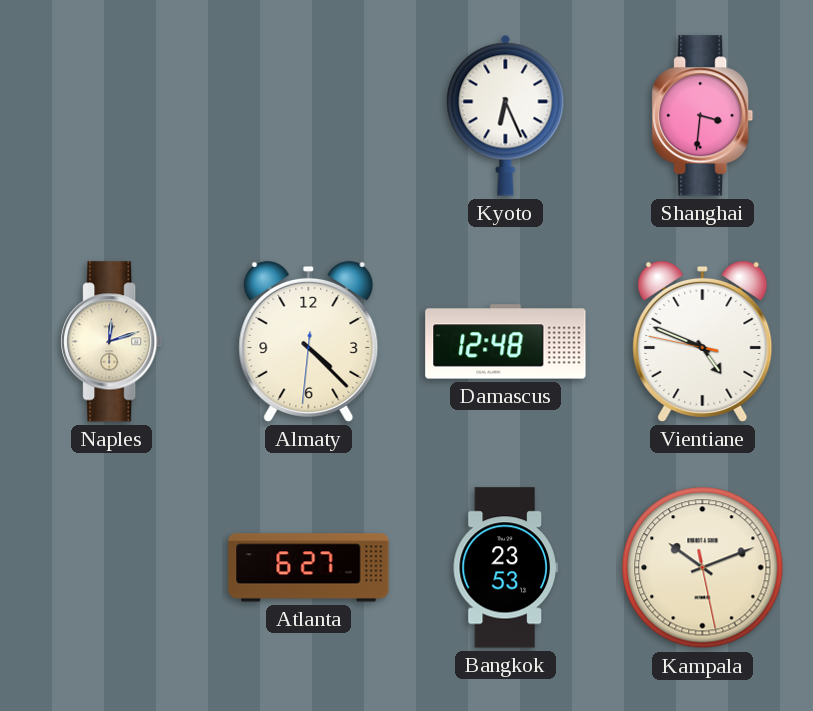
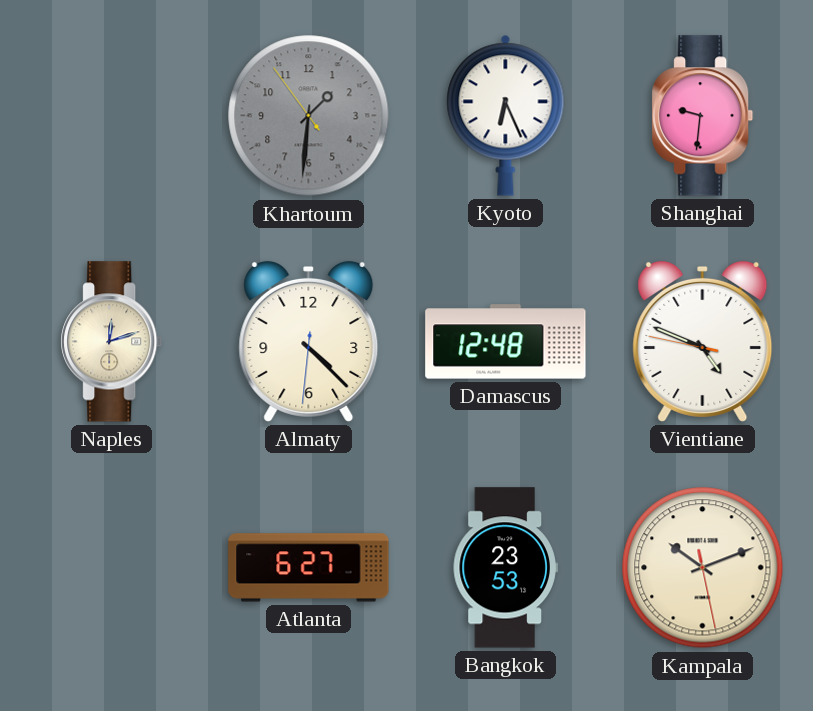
Khartoum: none -> 1:30 (309, 116)
Shanghai: 3:31 -> 9:31 (703, 116)
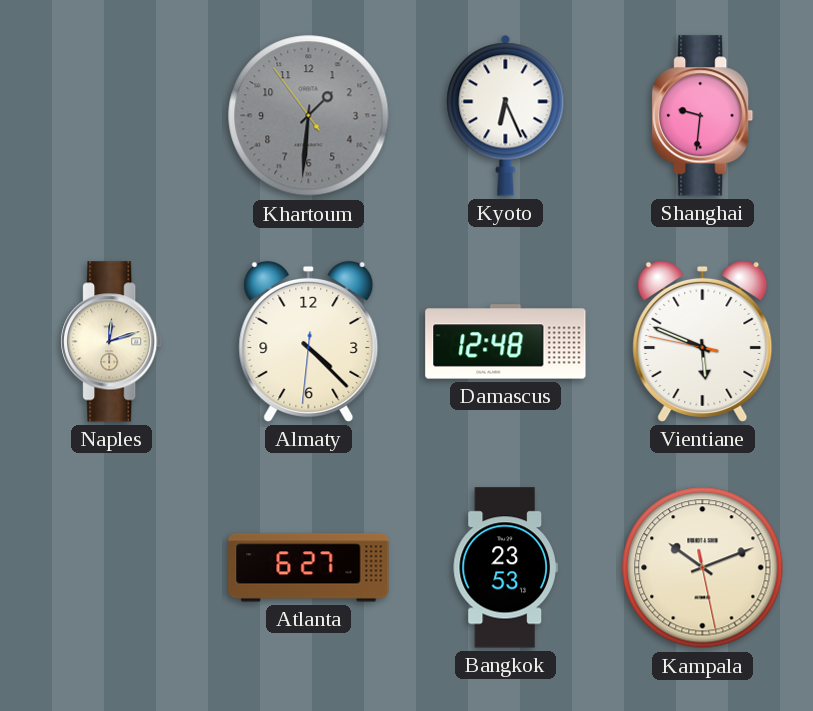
Vientiane: 4:48 -> 5:48 (703, 341)
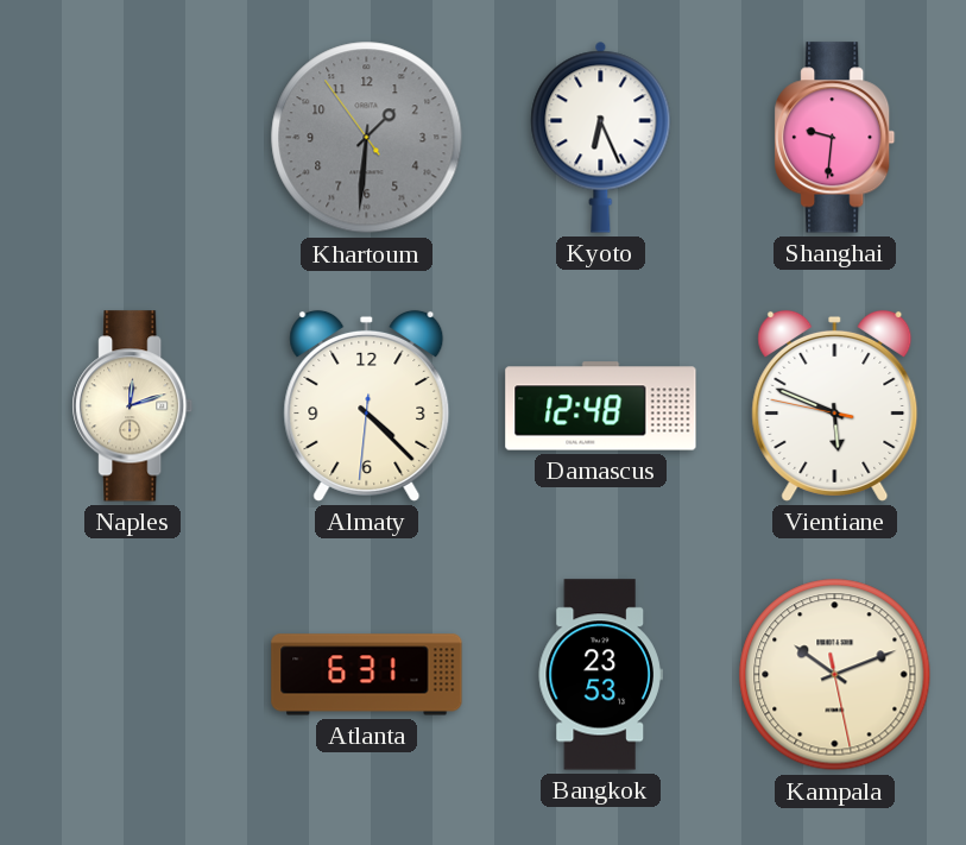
Atlanta: 6:27 -> 6:31 (367, 675)
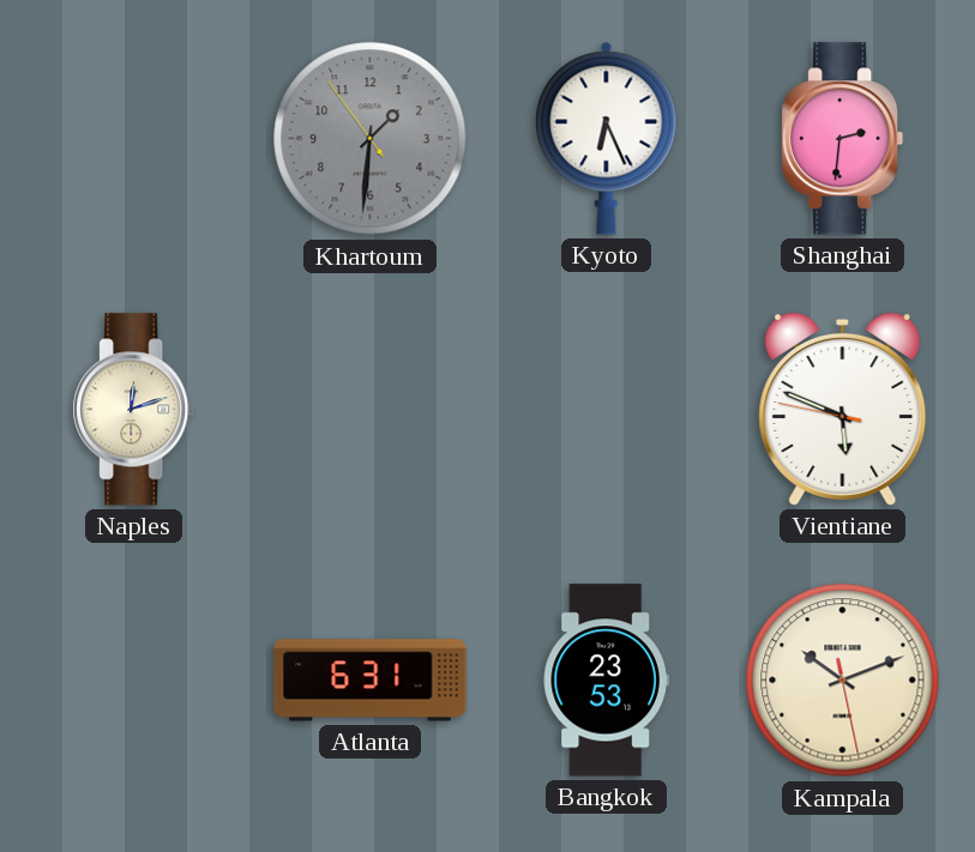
Shanghai: 9:31 -> 2:31 (843, 139)
Almaty: 4:22 -> none (367, 405)
Damascus: 12:48 -> none (601, 406)
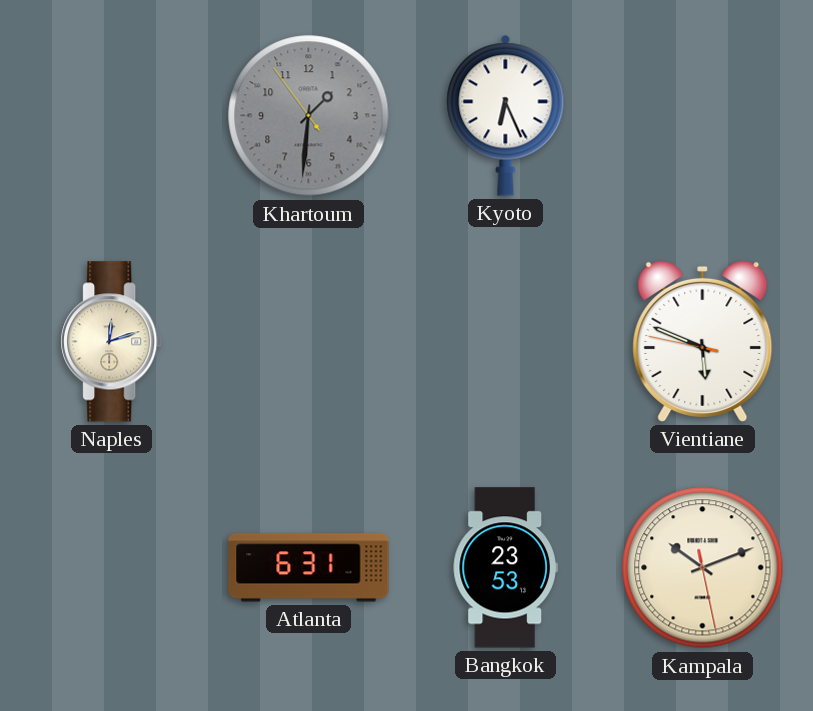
Shanghai: 2:31 -> none (843, 139)
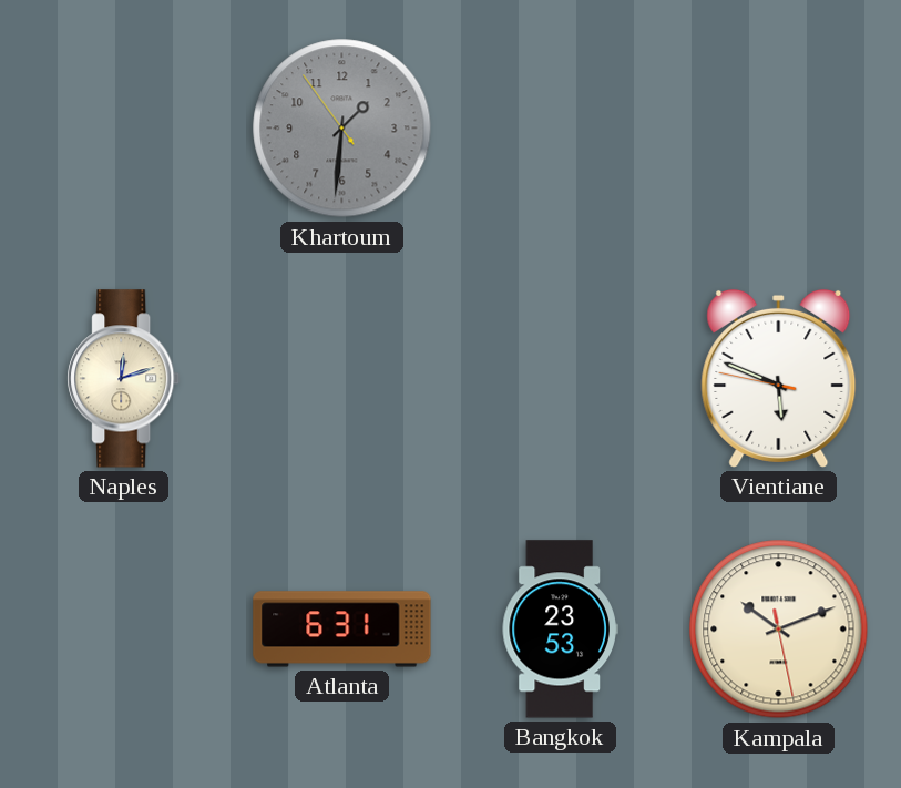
Kyoto: 6:26 -> none (506, 115)
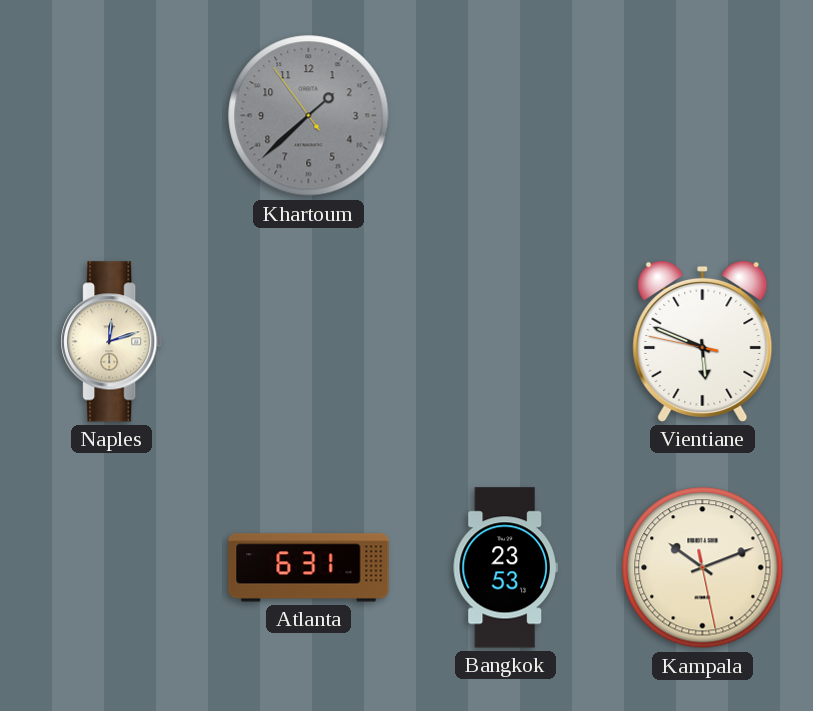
Khartoum: 1:30 -> 1:37 (309, 116)
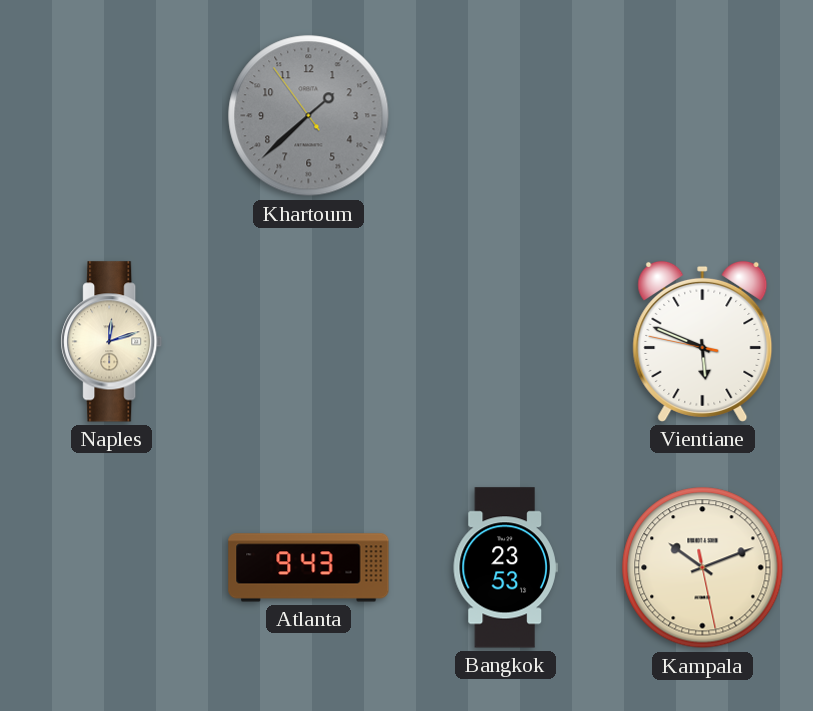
Atlanta: 6:31 -> 9:43 (309, 568)
